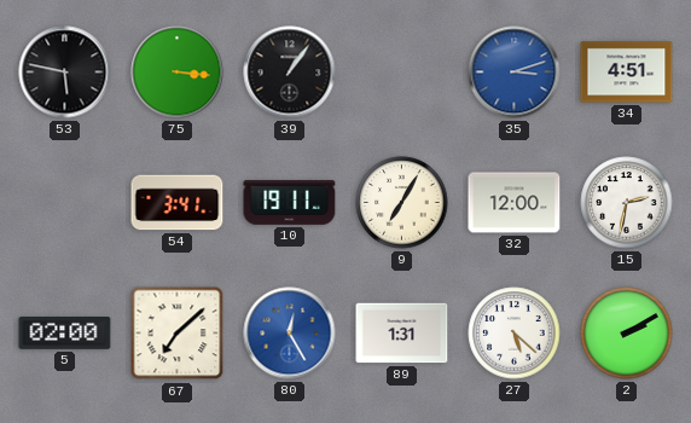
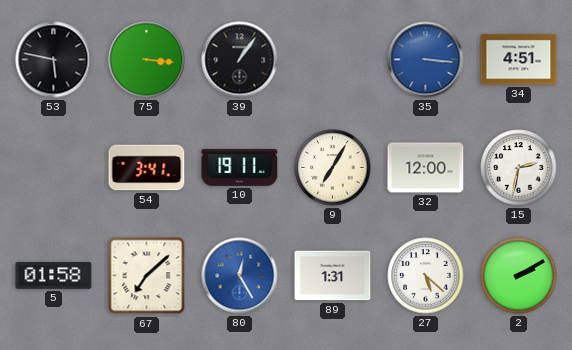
35: 3:12 -> 3:16 (426, 60)
5: 02:00 -> 01:58 (54, 276)
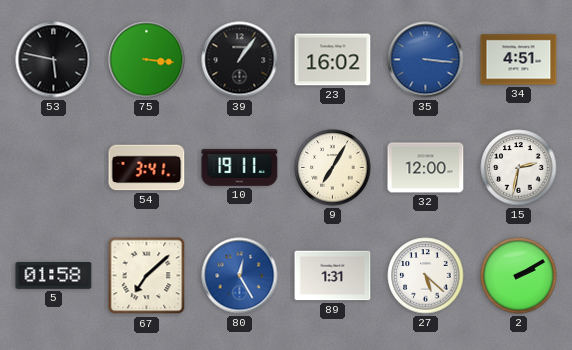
23: none -> 16:02 (333, 60)
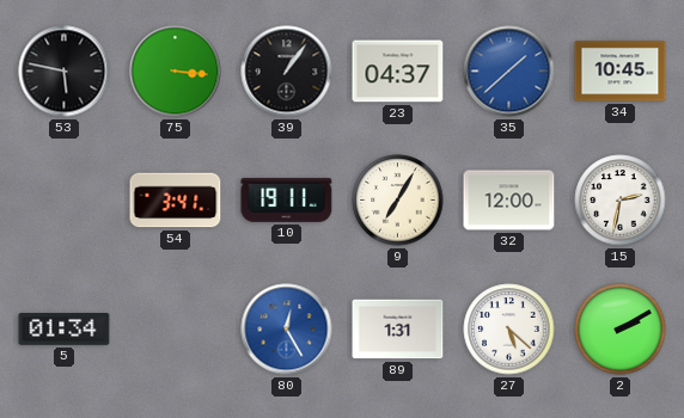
23: 16:02 -> 04:37 (398, 72)
35: 3:16 -> 1:38 (509, 72)
34: 4:51 -> 10:45 (621, 72)
5: 01:58 -> 01:34 (65, 330)
67: 7:08 -> none (147, 276)
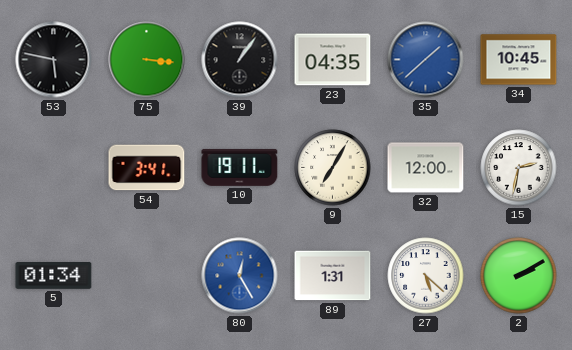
23: 04:37 -> 04:35 (333, 60)
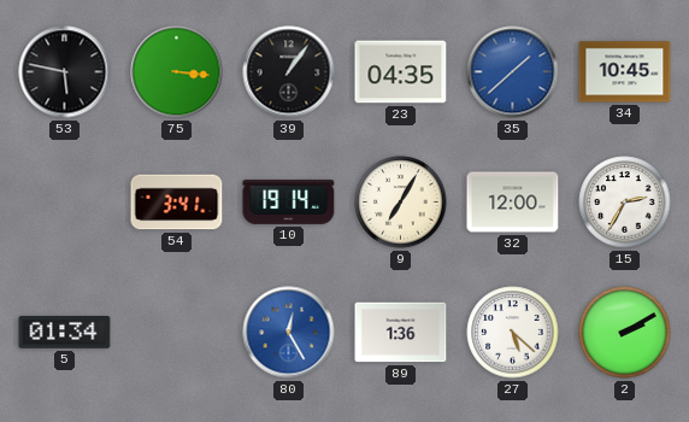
10: 19:11 -> 19:14 (289, 201)
15: 2:32 -> 2:35 (625, 203)
89: 1:31 -> 1:36 (401, 333)
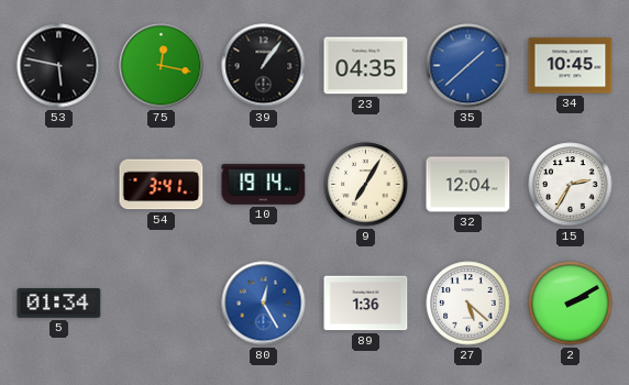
75: 3:16 -> 12:17 (162, 66)
32: 12:00 -> 12:04 (468, 185)
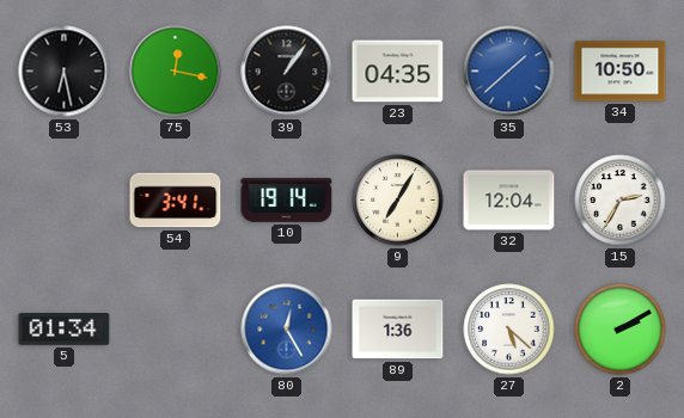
53: 5:47 -> 6:28 (65, 72)
34: 10:45 -> 10:50 (621, 72)
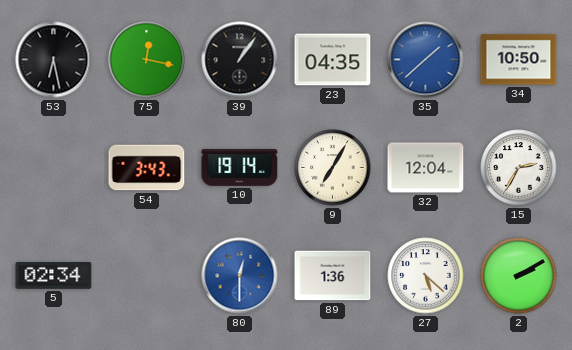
54: 3:41 -> 3:43 (147, 168)
5: 01:34 -> 02:34 (54, 276)
80: 12:25 -> 12:30 (240, 276)
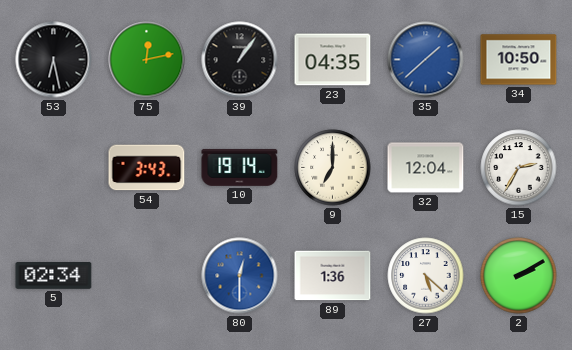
75: 12:17 -> 12:13 (147, 60)
9: 7:05 -> 7:00 (333, 168)
